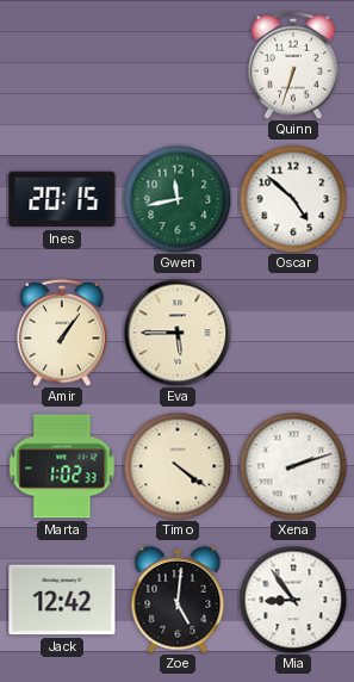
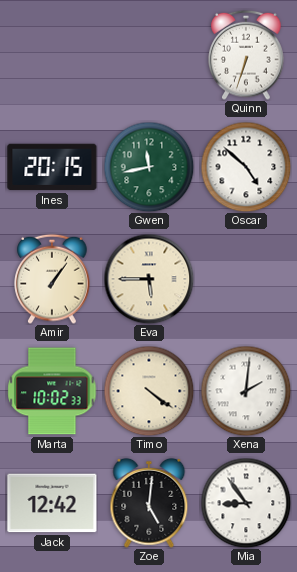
Marta: 1:02 -> 10:02 (52, 391)
Xena: 2:12 -> 2:01 (246, 391)
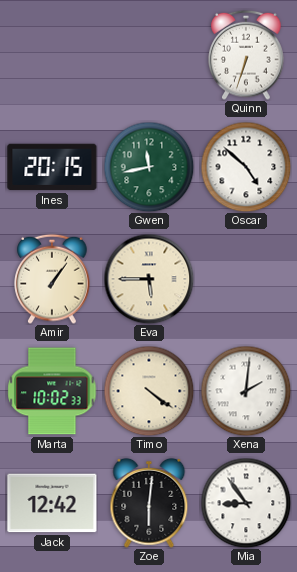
Zoe: 5:01 -> 6:01 (149, 503)
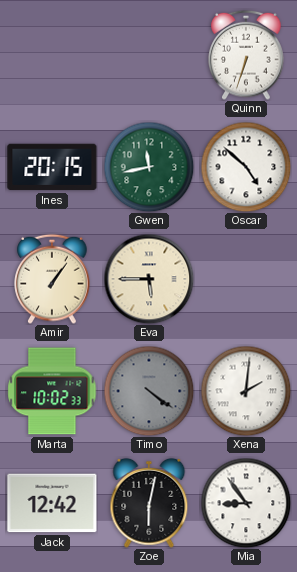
Timo dial: cream -> grey (149, 391)
Zoe: 6:01 -> 6:02 (149, 503)
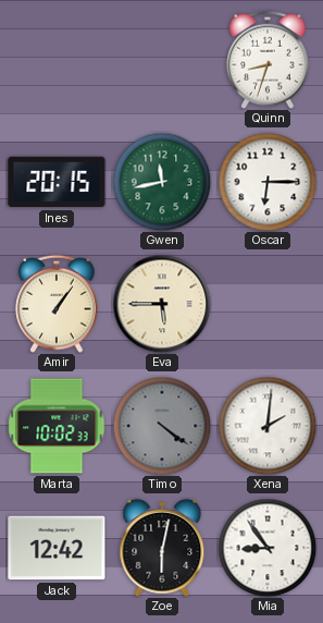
Quinn: 6:33 -> 8:33 (268, 60)
Oscar: 4:52 -> 6:15 (268, 182)
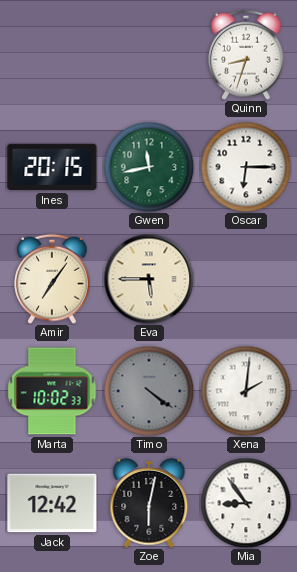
Amir: 1:06 -> 7:06 (52, 279)
